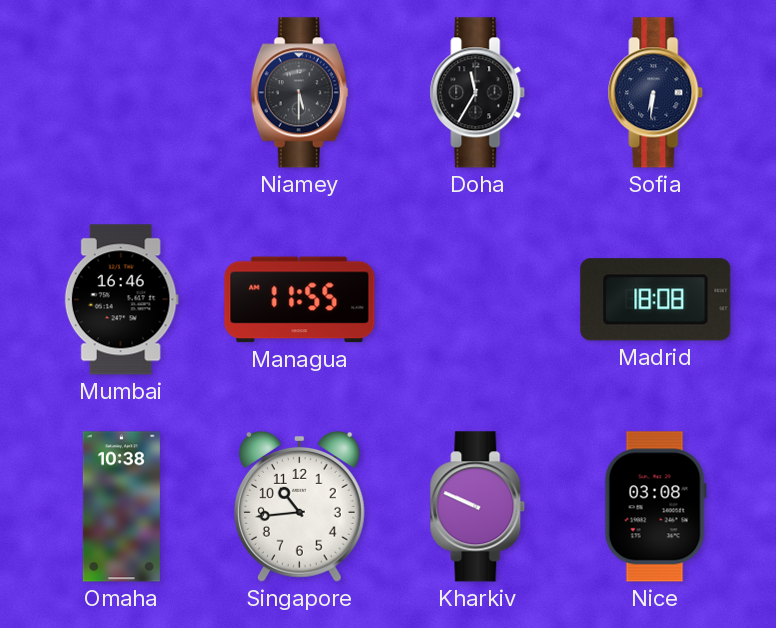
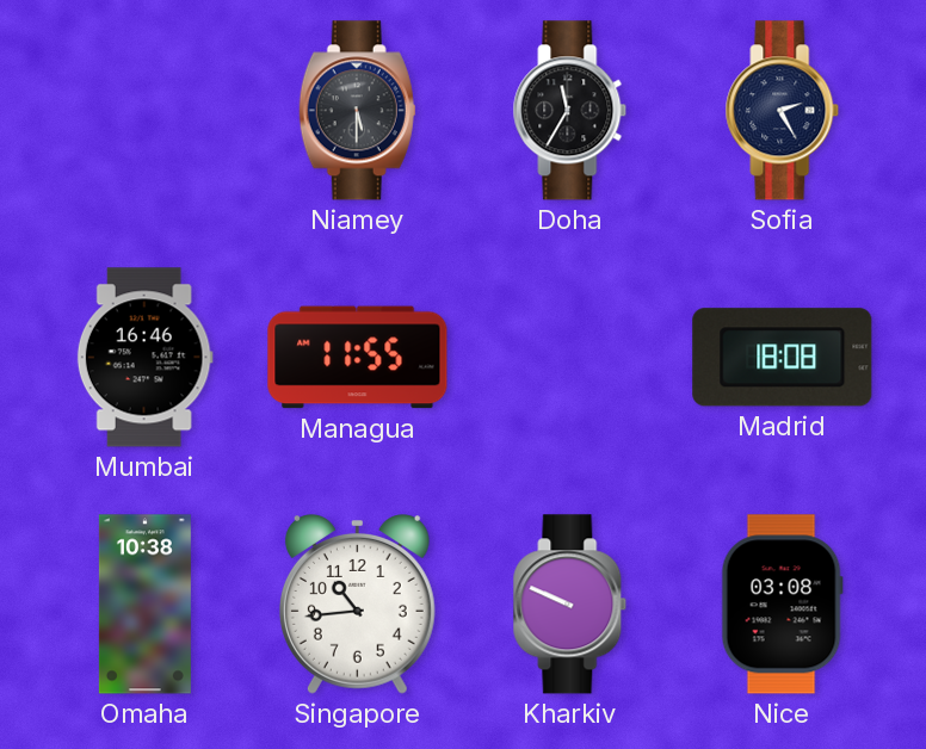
Sofia: 6:31 -> 2:25 (783, 111)
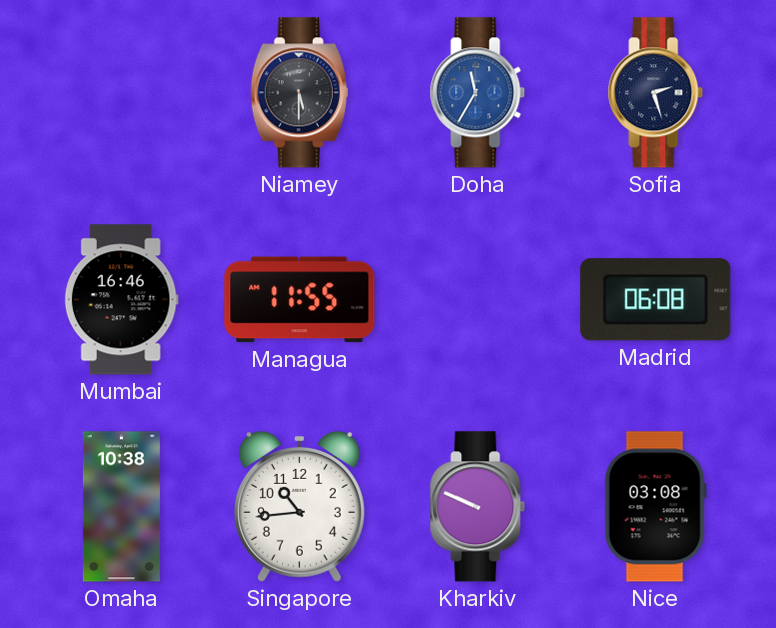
Doha dial: black -> blue (478, 93)
Sofia: 2:25 -> 2:27 (656, 93)
Madrid: 18:08 -> 06:08 (656, 300)
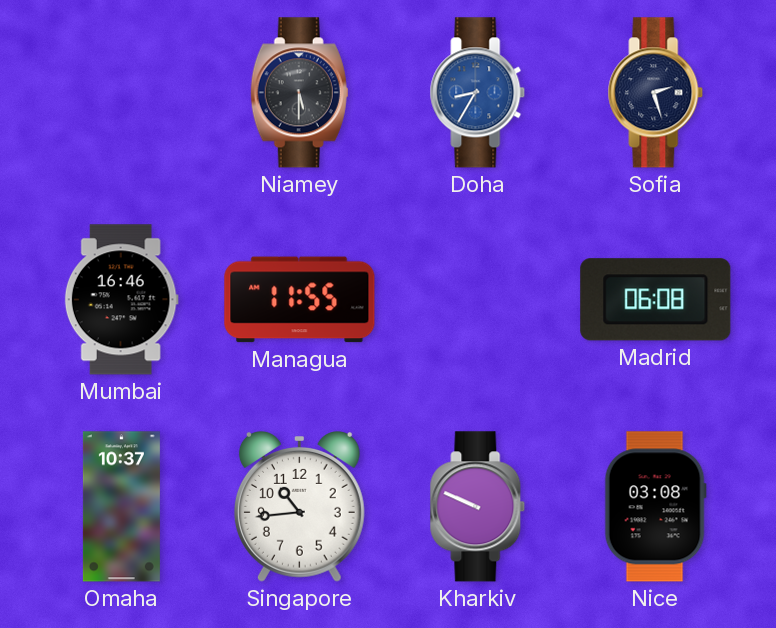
Doha: 11:35 -> 8:35 (478, 93)
Omaha: 10:38 -> 10:37 (121, 507)
